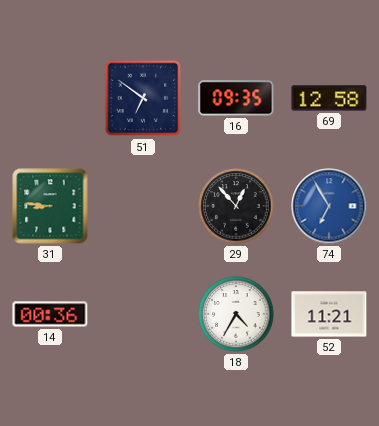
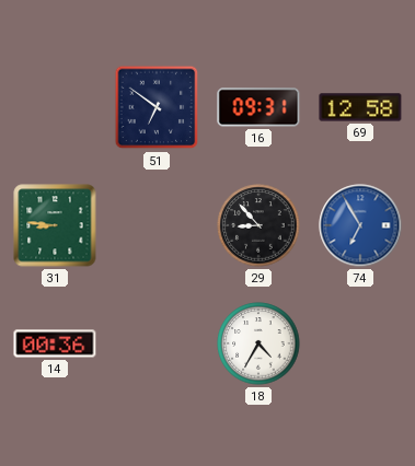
16: 09:35 -> 09:31 (258, 107)
29: 12:53 -> 8:53 (258, 225)
52: 11:21 -> none (329, 314)
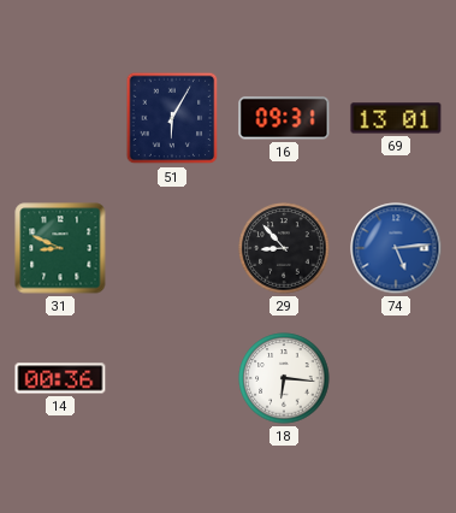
51: 6:51 -> 6:05 (172, 118)
69: 12:58 -> 13:01 (396, 118)
31: 8:46 -> 8:49 (60, 248)
74: 6:55 -> 5:14 (396, 248)
18: 4:35 -> 6:16 (284, 378)
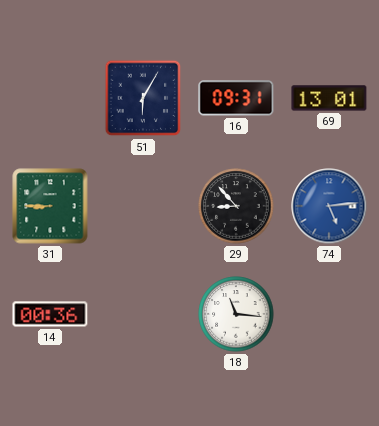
31: 8:49 -> 8:45 (50, 206)
18: 6:16 -> 11:16 (236, 314)
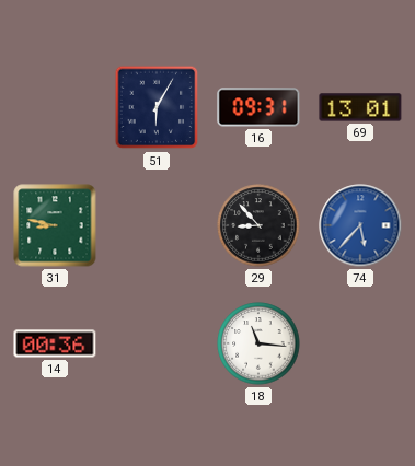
31: 8:45 -> 8:47 (55, 225)
74: 5:14 -> 5:37 (360, 225)
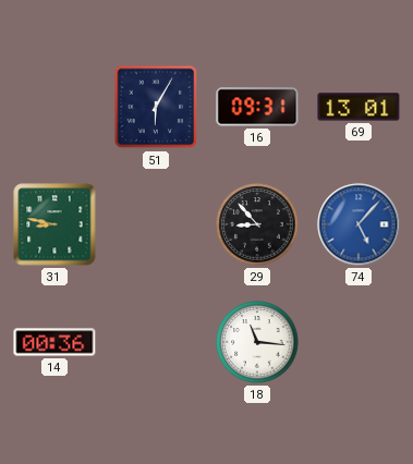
74: 5:37 -> 5:07 (359, 224)
